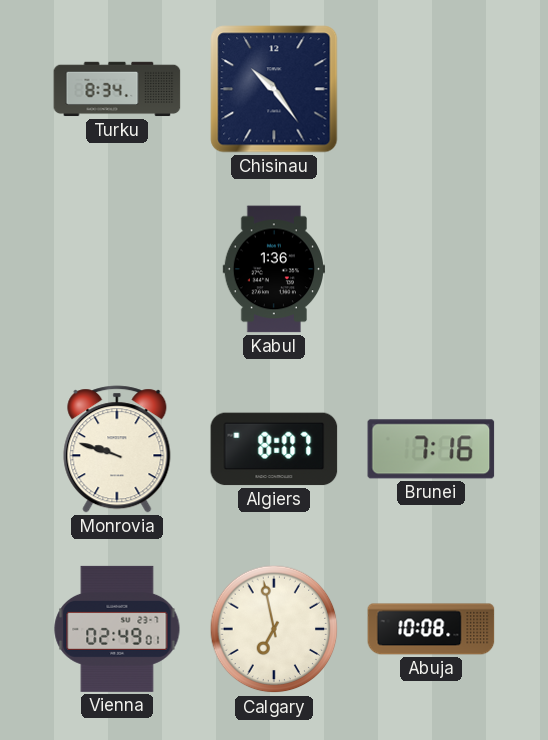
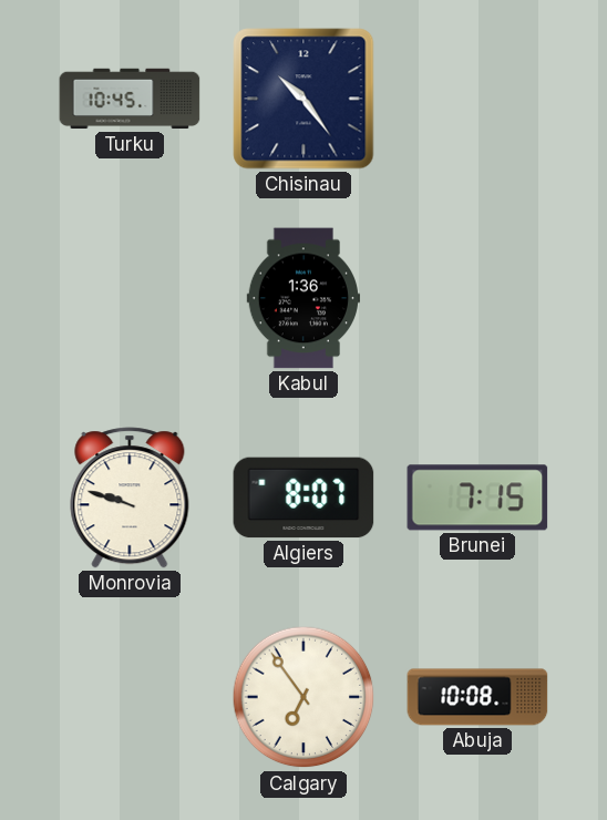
Turku: 8:34 -> 10:45 (130, 99)
Brunei: 7:16 -> 7:15 (477, 498)
Vienna: 02:49 -> none (117, 629)
Calgary: 6:58 -> 6:54 (303, 697)
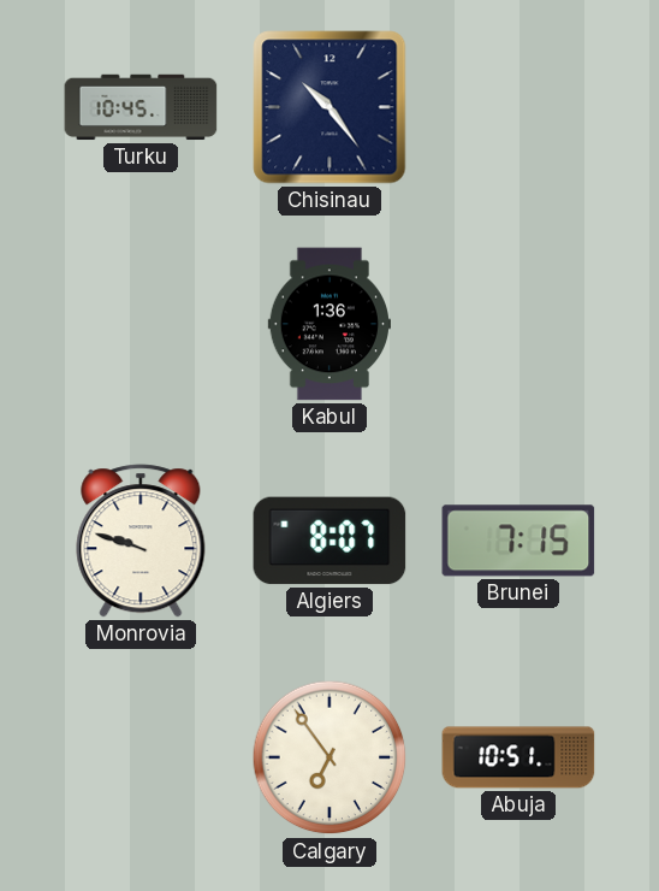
Abuja: 10:08 -> 10:51 (518, 757)
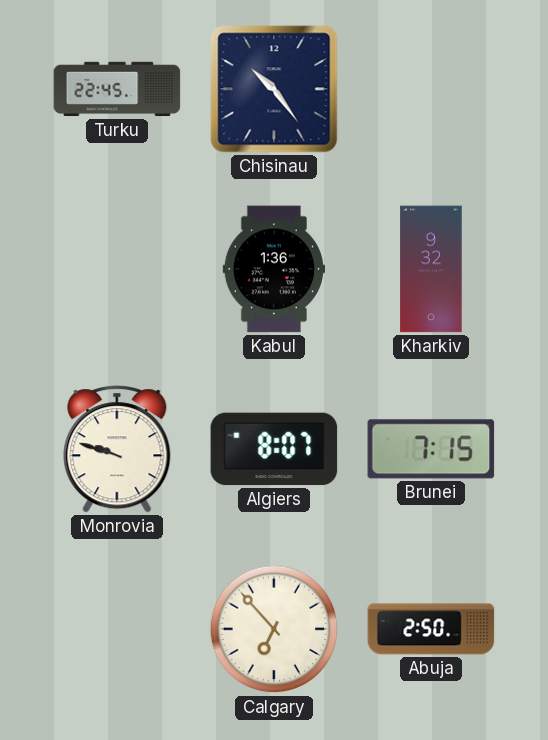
Turku: 10:45 -> 22:45 (117, 89)
Kharkiv: none -> 9:32 (431, 269)
Calgary: 6:54 -> 6:53 (274, 629)
Abuja: 10:51 -> 2:50 (431, 629)
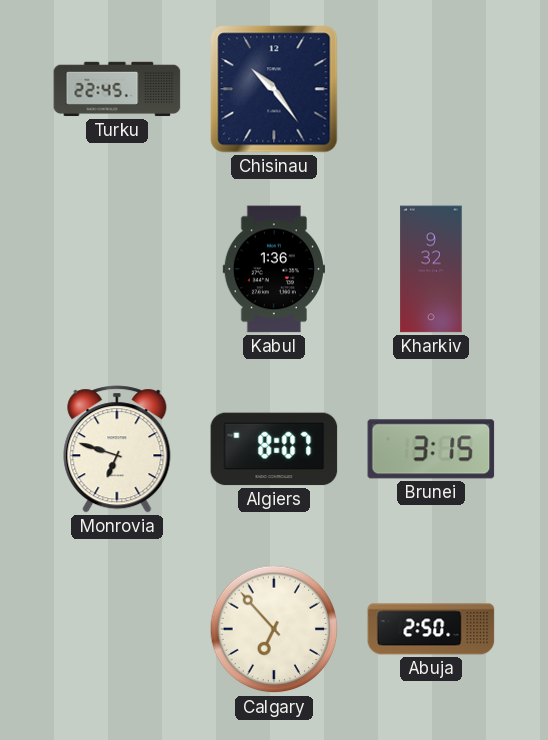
Monrovia: 9:48 -> 6:48 (117, 449)
Brunei: 7:15 -> 3:15 (431, 449)
